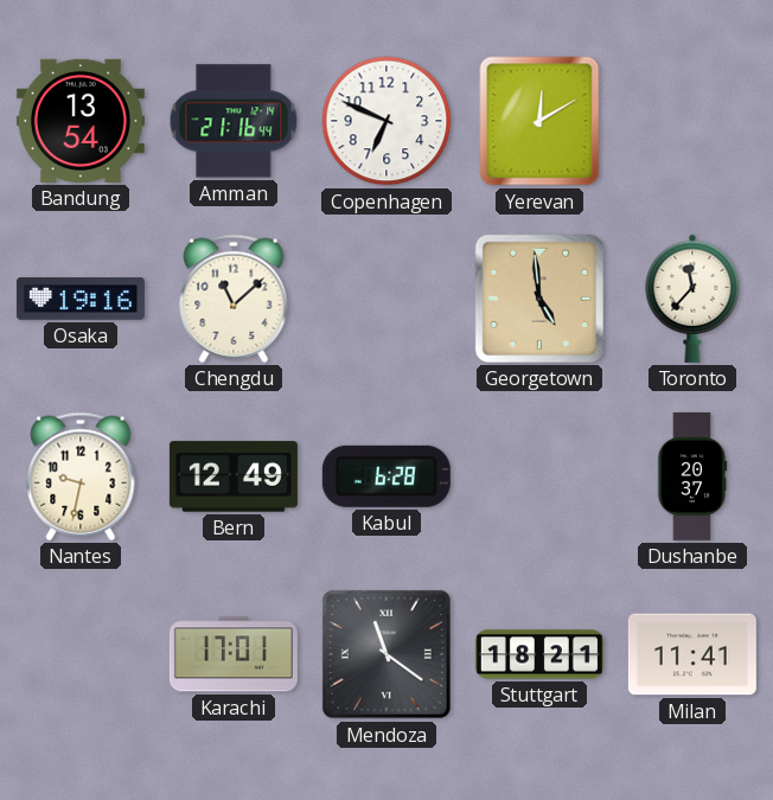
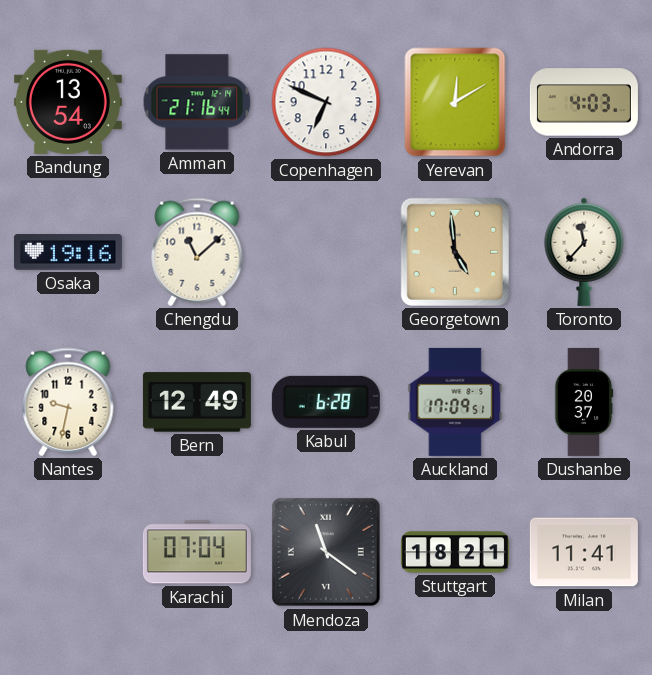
Andorra: none -> 4:03 (584, 102)
Auckland: none -> 17:09 (455, 402)
Karachi: 17:01 -> 07:04 (197, 552)
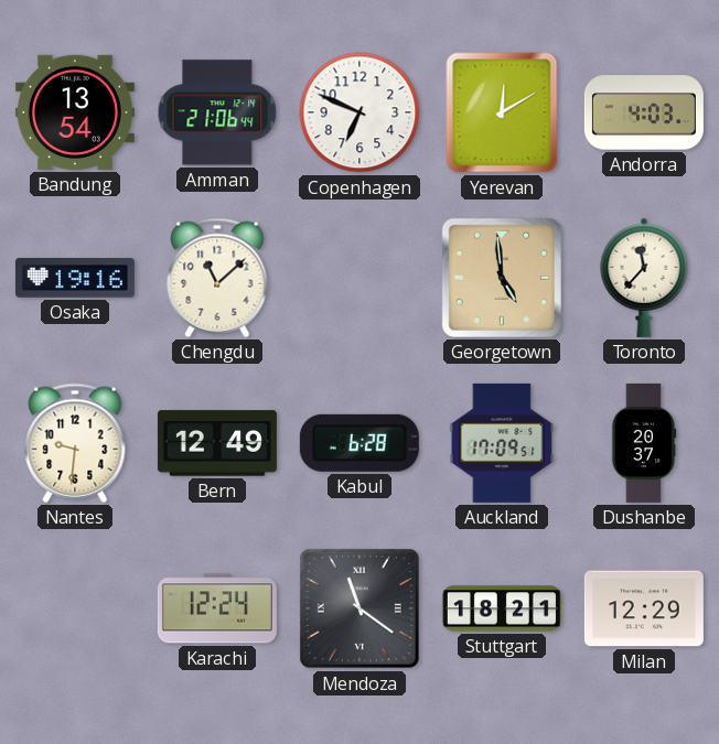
Amman: 21:16 -> 21:06 (217, 112)
Nantes: 9:32 -> 9:31 (75, 443)
Karachi: 07:04 -> 12:24 (217, 608)
Milan: 11:41 -> 12:29 (644, 608)
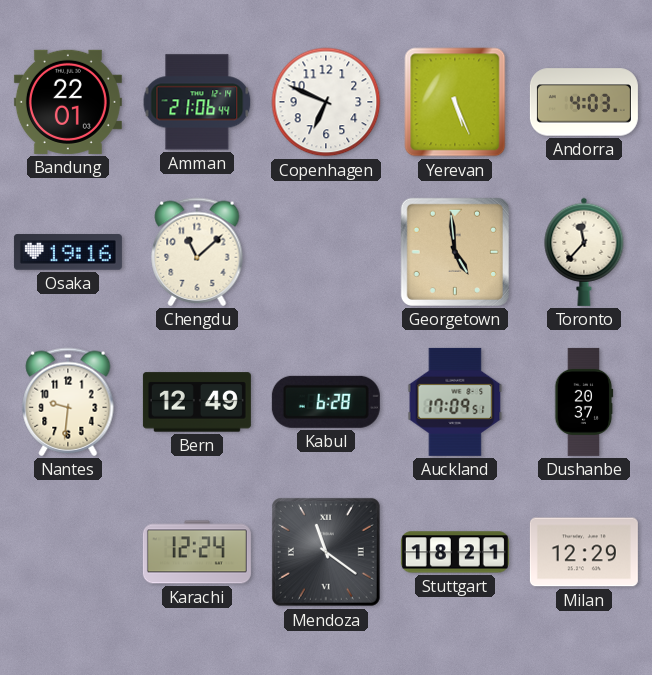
Bandung: 13:54 -> 22:01 (68, 102)
Yerevan: 12:10 -> 5:26 (455, 102)
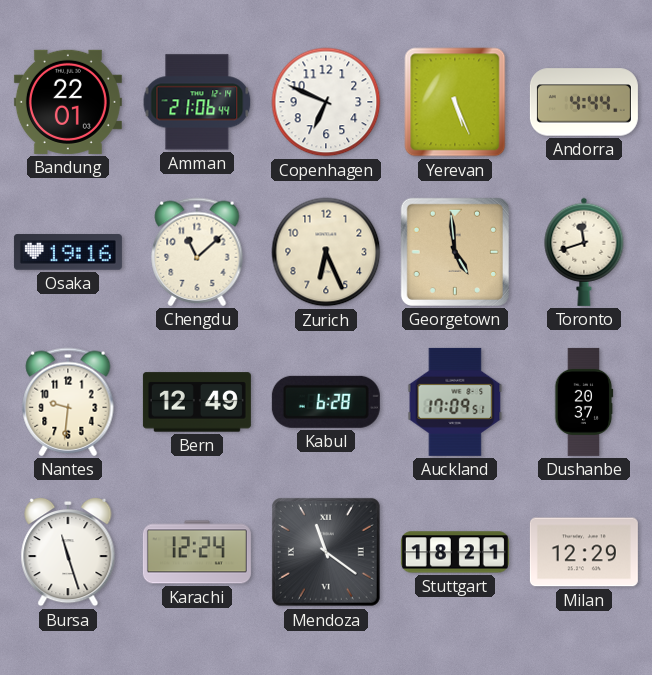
Andorra: 4:03 -> 4:44 (584, 102)
Zurich: none -> 6:26 (326, 252)
Toronto: 11:37 -> 11:42 (584, 252)
Bursa: none -> 11:27 (68, 552)
